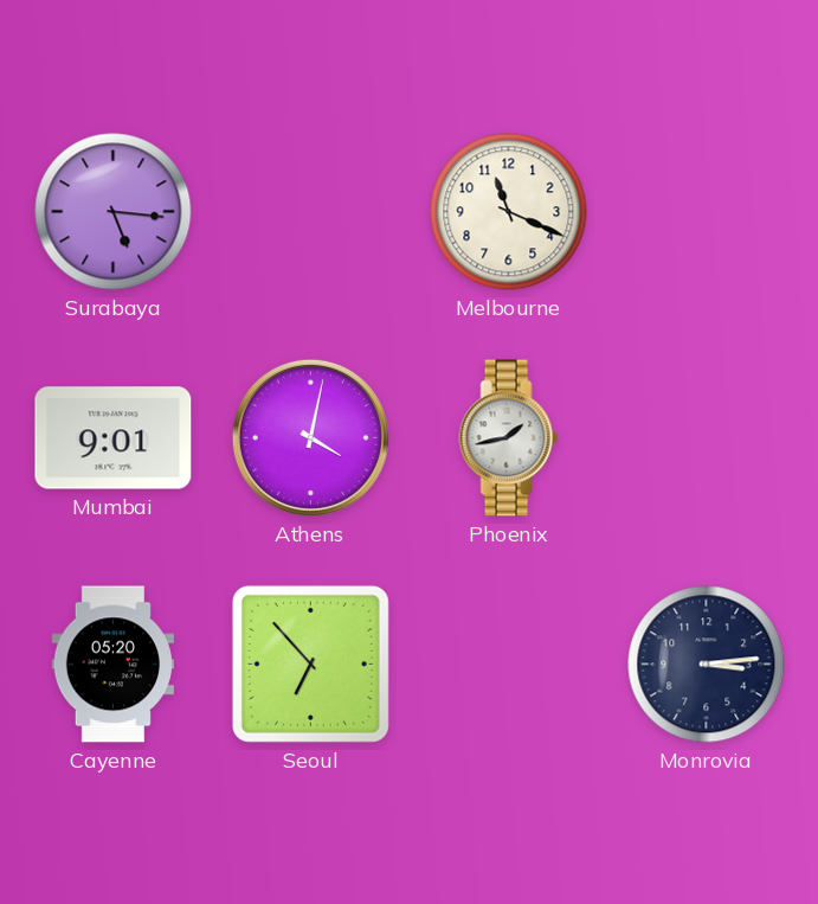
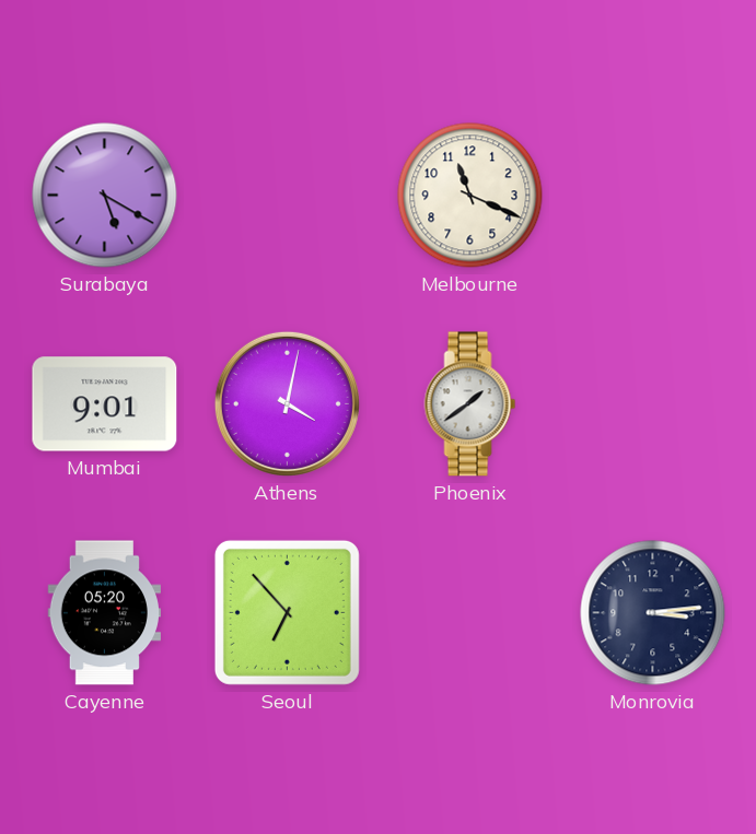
Surabaya: 5:16 -> 5:20 (105, 196)
Phoenix: 1:43 -> 1:39 (470, 404)
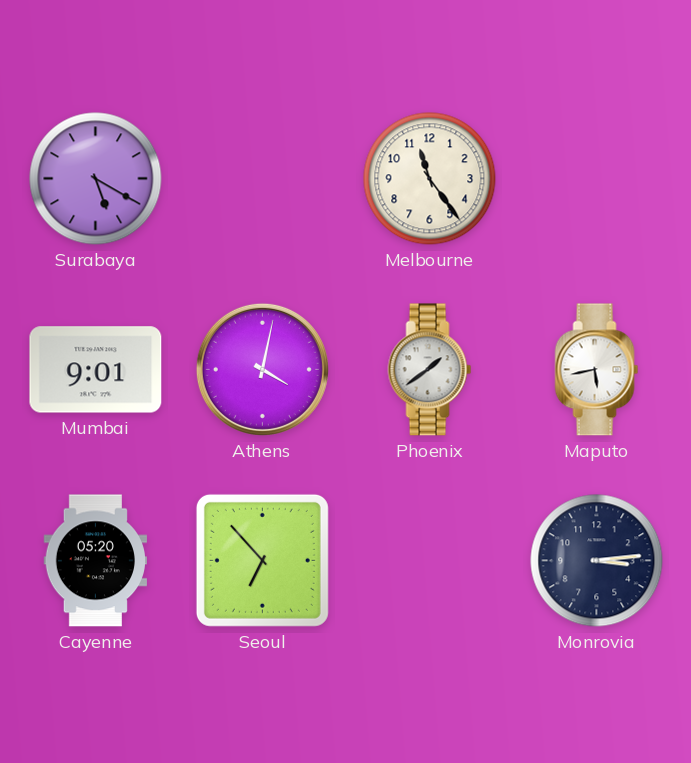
Melbourne: 11:19 -> 11:24 (430, 179)
Maputo: none -> 5:43 (597, 370)
